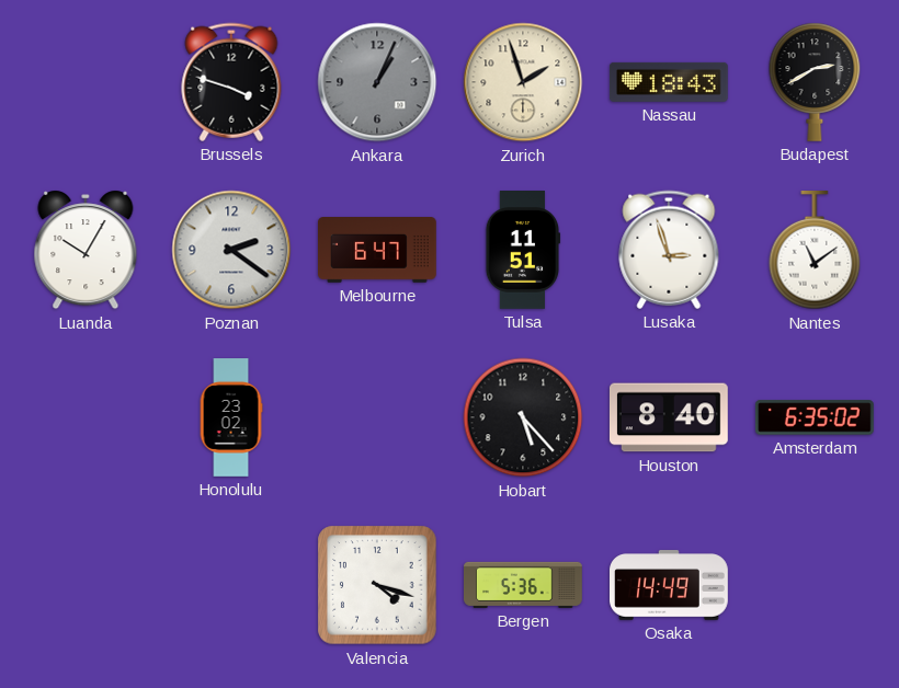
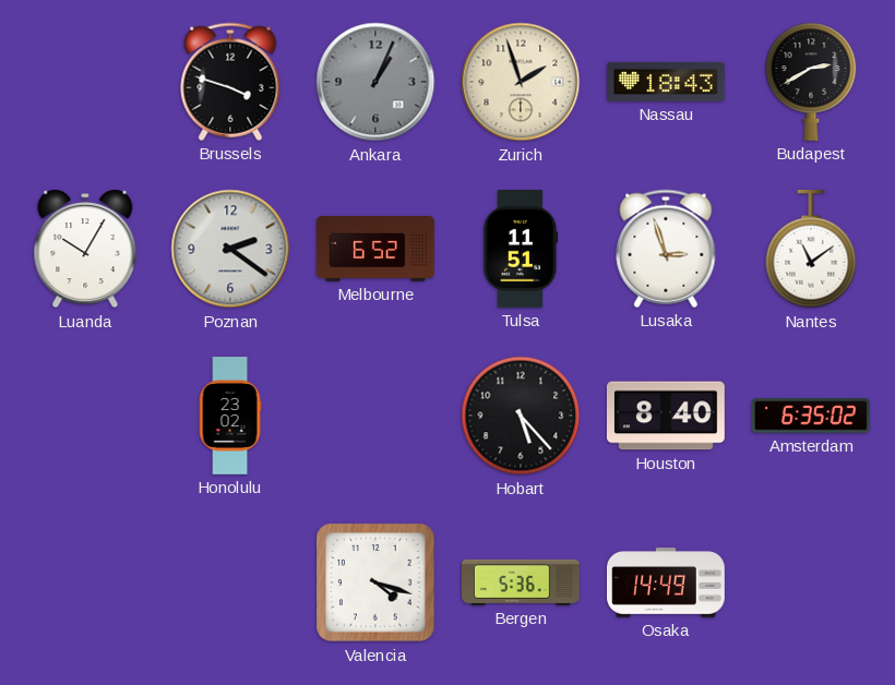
Melbourne: 6:47 -> 6:52 (377, 250)
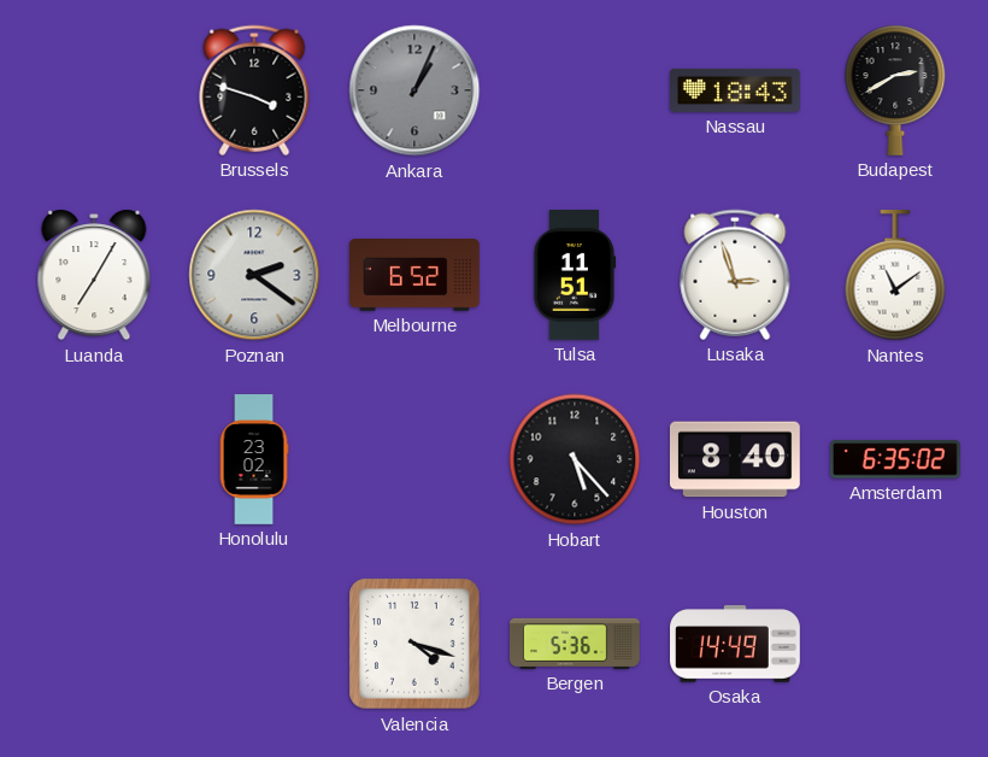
Zurich: 1:57 -> none (521, 82)
Luanda: 10:05 -> 7:05 (94, 275)
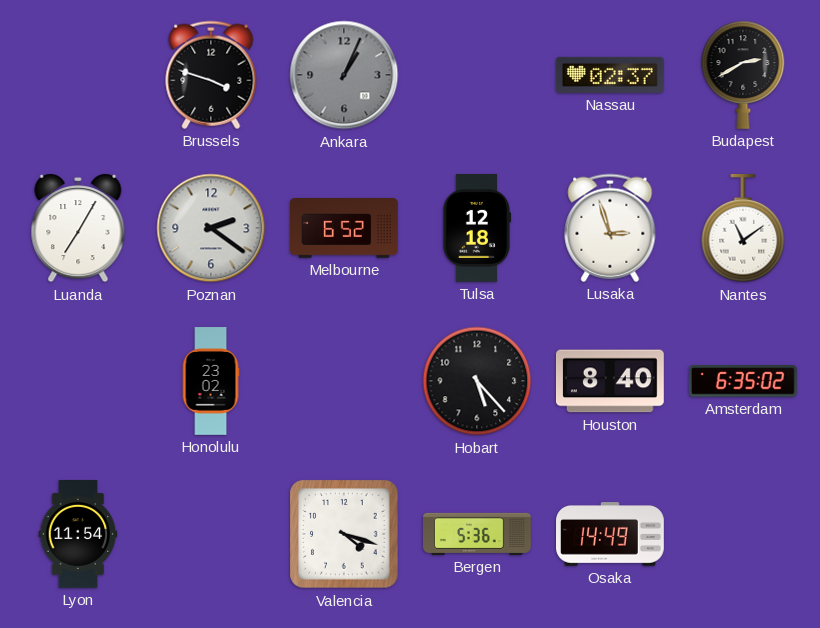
Nassau: 18:43 -> 02:37 (611, 75)
Tulsa: 11:51 -> 12:18 (477, 229)
Lyon: none -> 11:54 (78, 535)
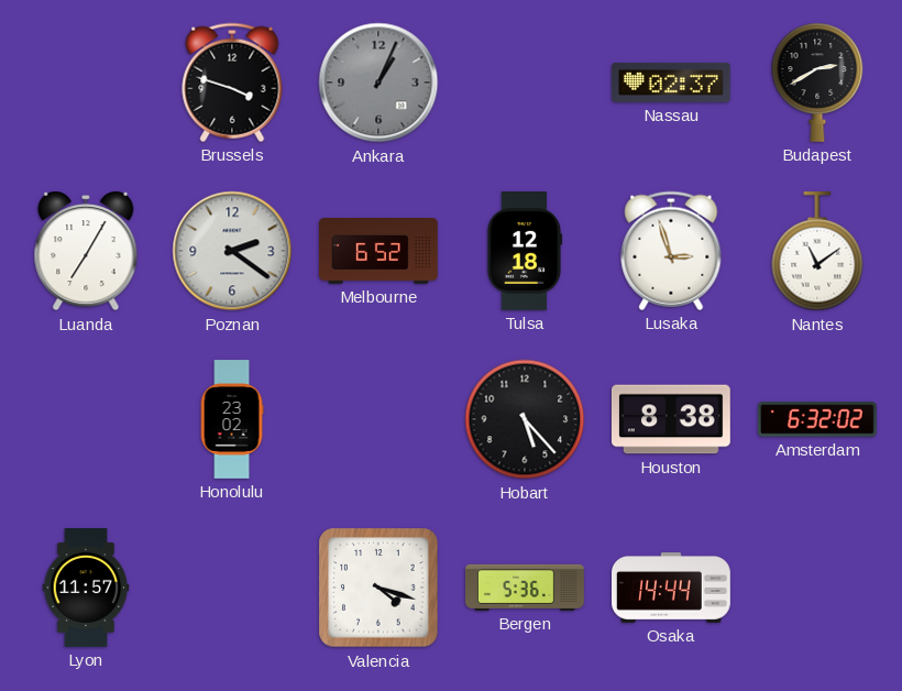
Houston: 8:40 -> 8:38 (671, 419)
Amsterdam: 6:35 -> 6:32 (818, 419)
Lyon: 11:54 -> 11:57 (86, 589)
Osaka: 14:49 -> 14:44 (672, 588)
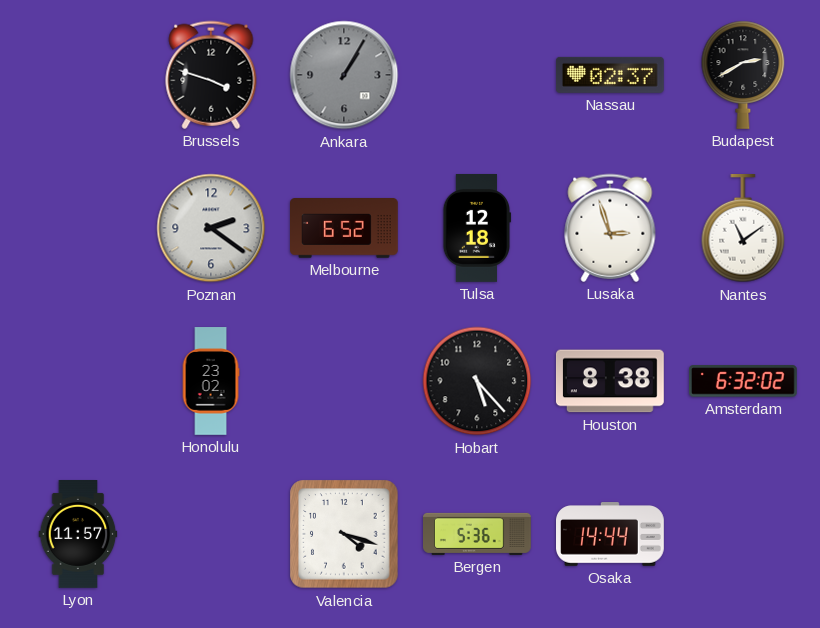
Ankara: 1:04 -> 1:05 (344, 75)
Luanda: 7:05 -> none (86, 251)
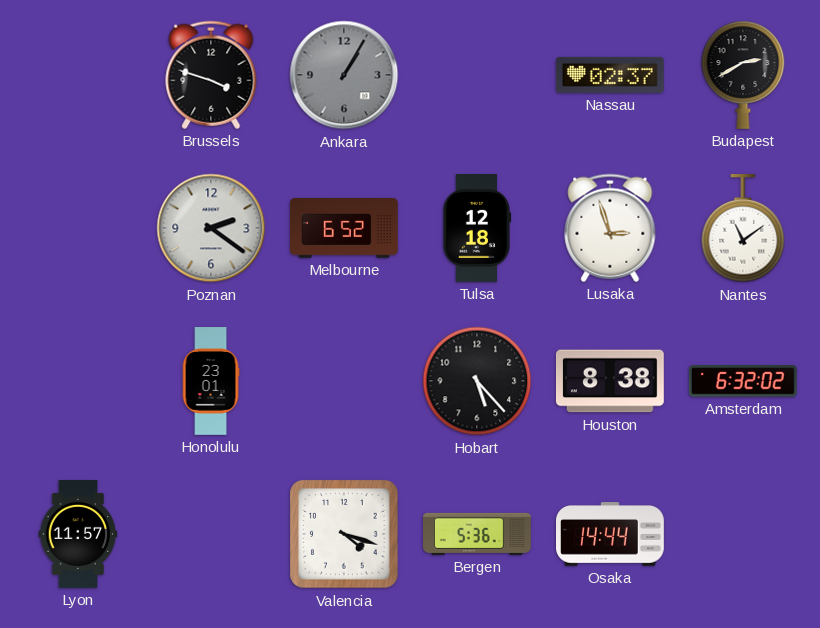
Honolulu: 23:02 -> 23:01 (211, 381)
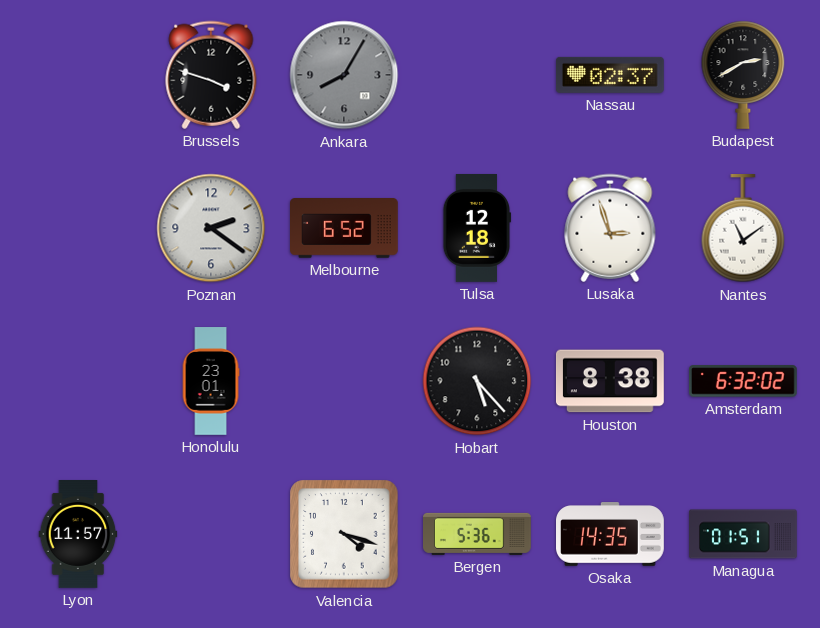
Ankara: 1:05 -> 8:05 (344, 75)
Osaka: 14:44 -> 14:35 (611, 534)
Managua: none -> 01:51 (744, 534)
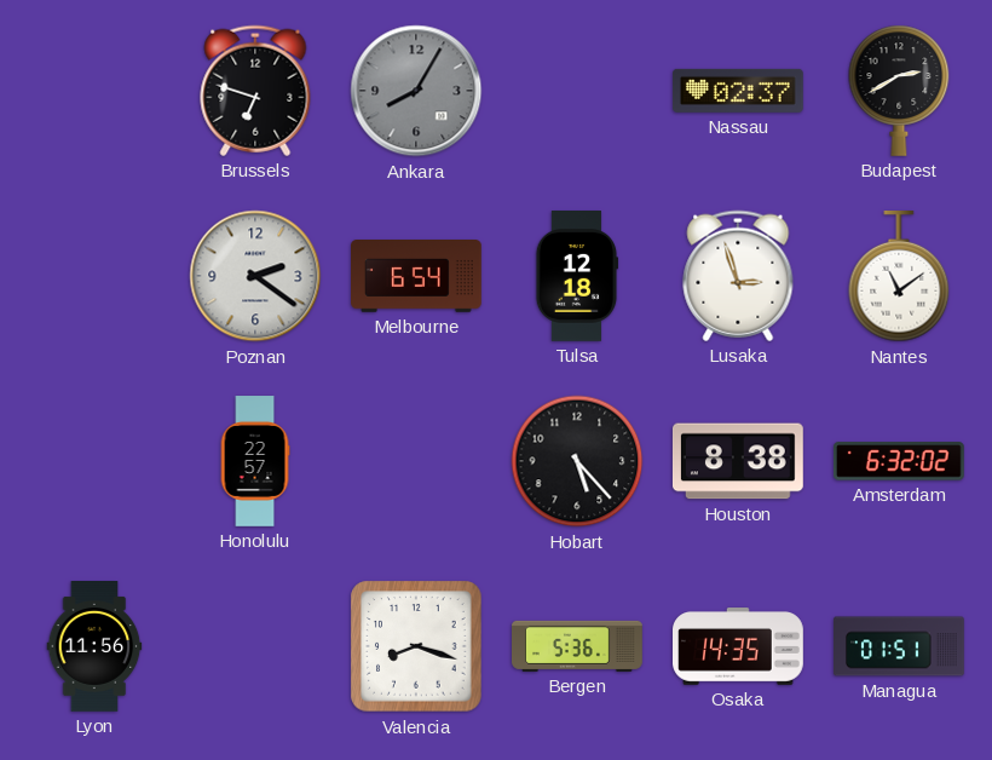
Brussels: 3:48 -> 6:48 (255, 91)
Melbourne: 6:52 -> 6:54 (417, 277)
Honolulu: 23:01 -> 22:57 (255, 461)
Lyon: 11:57 -> 11:56 (94, 647)
Valencia: 4:18 -> 8:18 (416, 646)
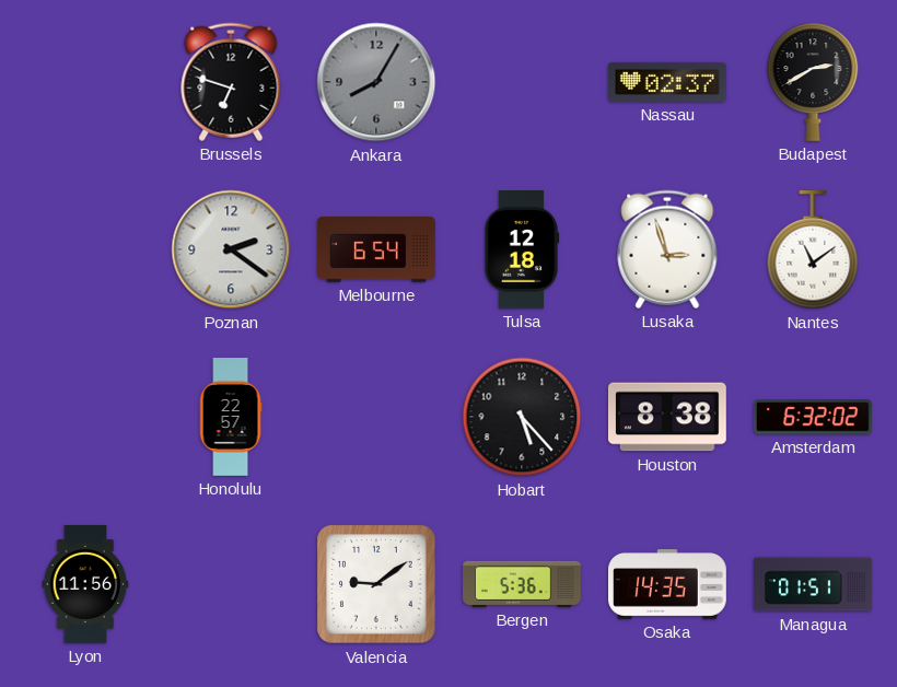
Valencia: 8:18 -> 9:09 (376, 584)
